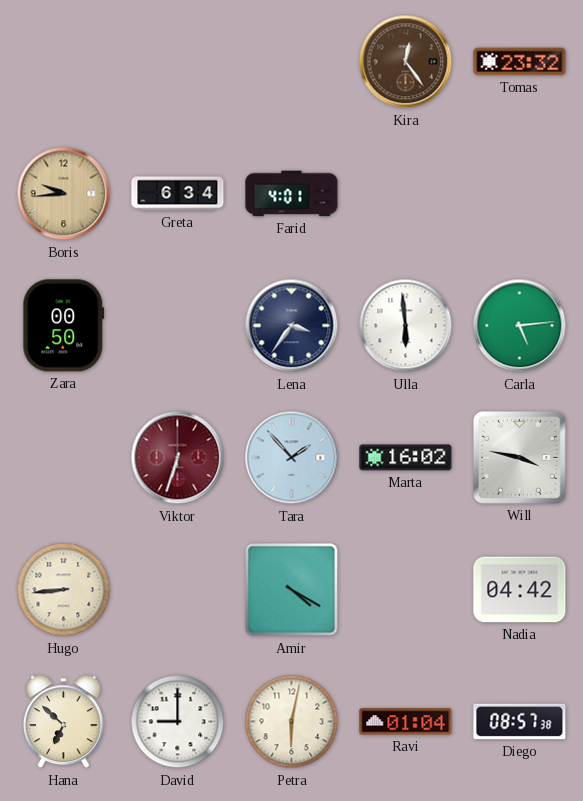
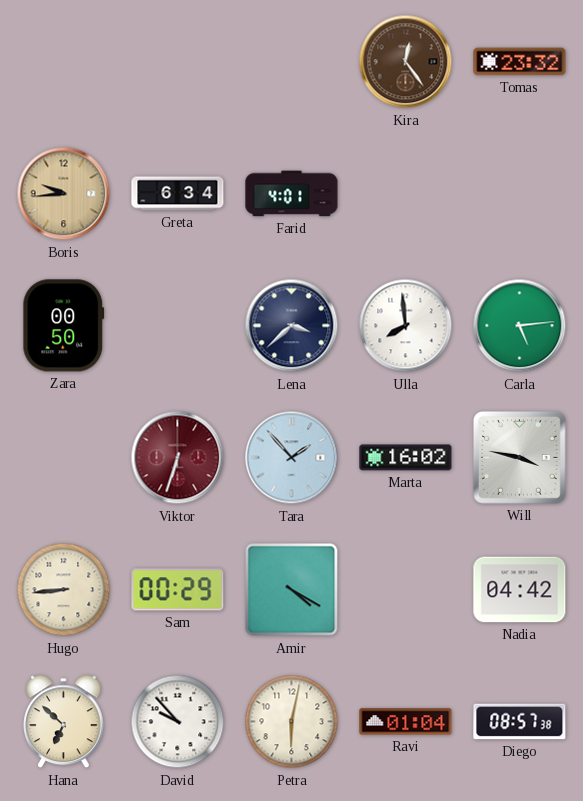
Lena: 3:36 -> 3:38 (292, 326)
Ulla: 5:59 -> 7:59 (406, 326)
Sam: none -> 00:29 (178, 590)
David: 9:00 -> 9:53 (178, 722)
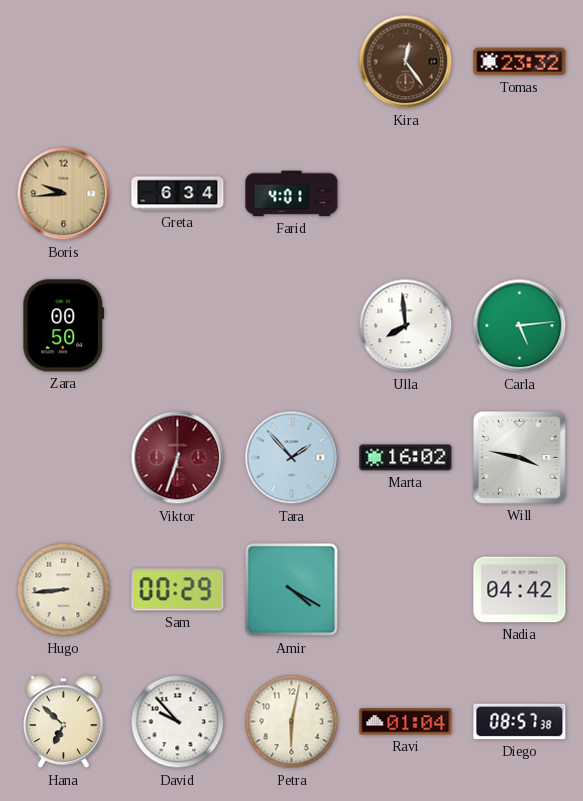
Lena: 3:38 -> none (292, 326)
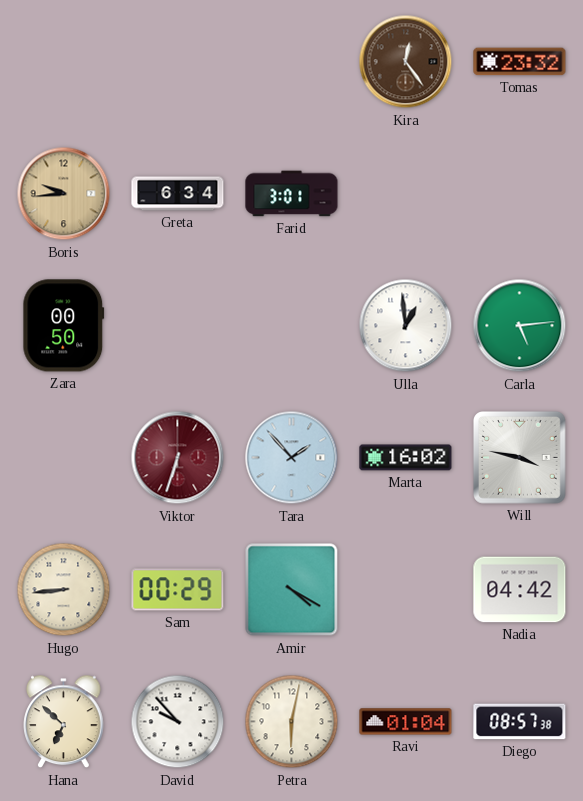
Farid: 4:01 -> 3:01 (292, 194)
Ulla: 7:59 -> 12:59 (406, 326)
